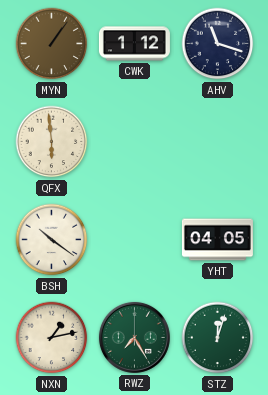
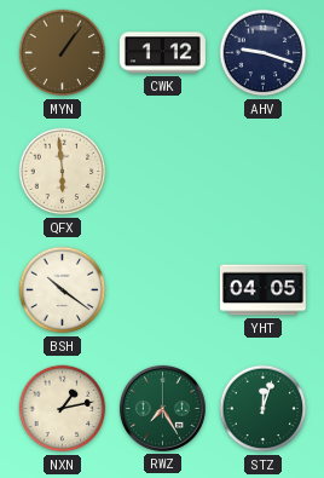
AHV: 11:18 -> 9:18 (264, 53)
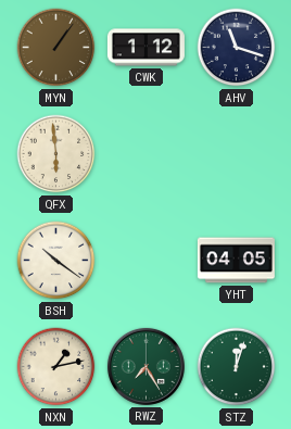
AHV: 9:18 -> 11:18 (237, 48)
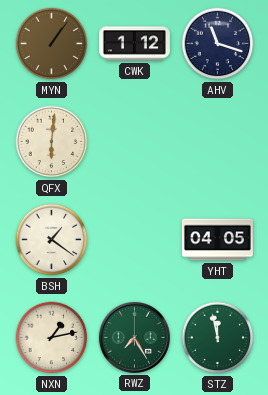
QFX: 5:59 -> 6:01 (52, 142)
BSH: 10:21 -> 1:21 (52, 240)
STZ: 12:03 -> 11:58 (218, 338)
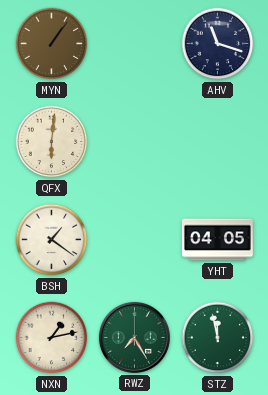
CWK: 1:12 -> none (134, 44)
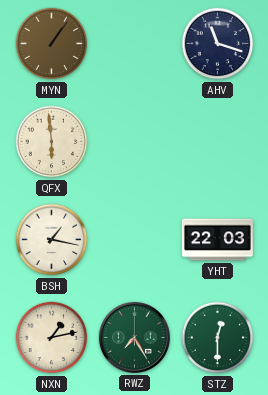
QFX: 6:01 -> 5:59 (52, 142)
BSH: 1:21 -> 1:17 (52, 240)
YHT: 04:05 -> 22:03 (217, 240)
STZ: 11:58 -> 12:30 (218, 338)
